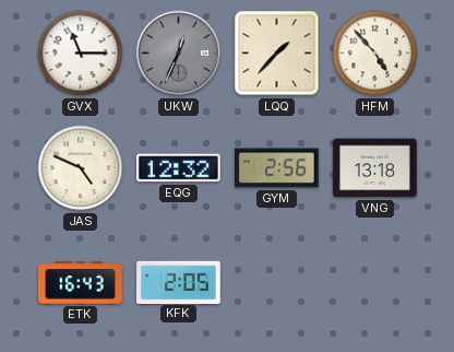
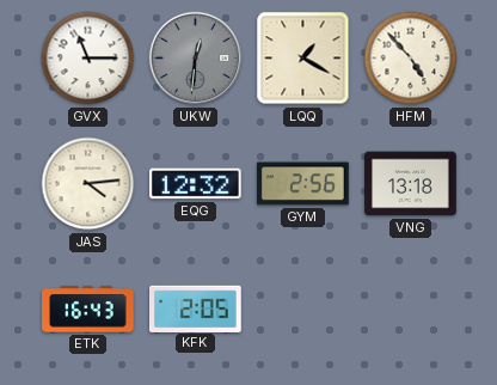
UKW: 12:34 -> 12:31 (196, 59)
LQQ: 1:37 -> 1:20 (303, 59)
JAS: 4:49 -> 4:14 (88, 184)
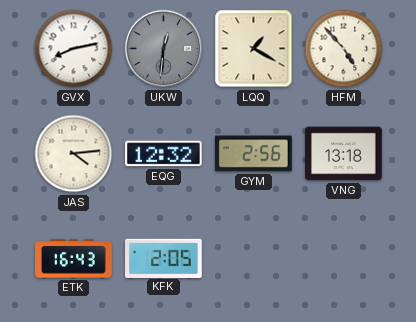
GVX: 11:15 -> 8:13 (74, 49)
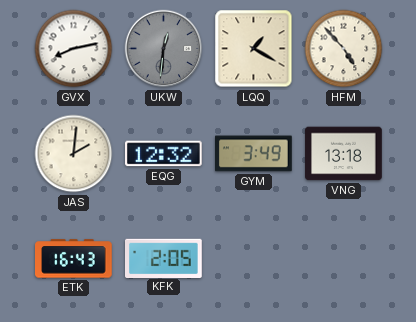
JAS: 4:14 -> 2:01 (74, 154)
GYM: 2:56 -> 3:49 (254, 154)
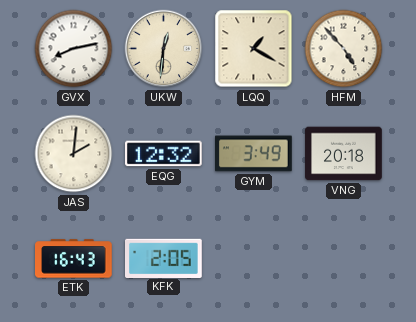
UKW dial: grey -> cream (164, 49)
VNG: 13:18 -> 20:18 (344, 154)
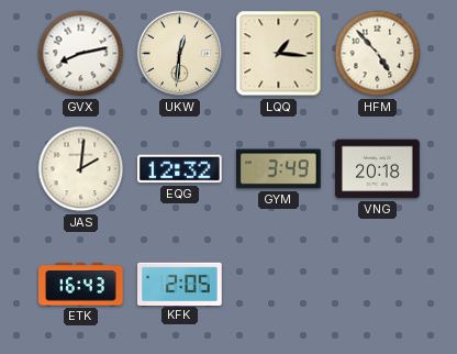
LQQ: 1:20 -> 1:16 (279, 54)
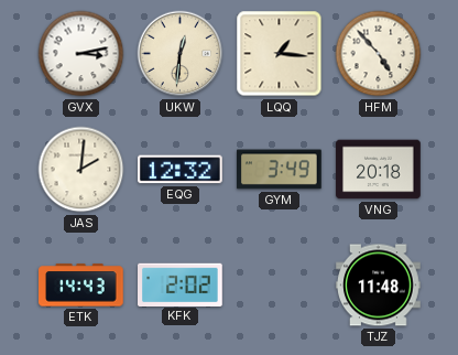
GVX: 8:13 -> 3:13 (81, 54)
ETK: 16:43 -> 14:43 (81, 286)
KFK: 2:05 -> 2:02 (181, 284)
TJZ: none -> 11:48 (379, 286)
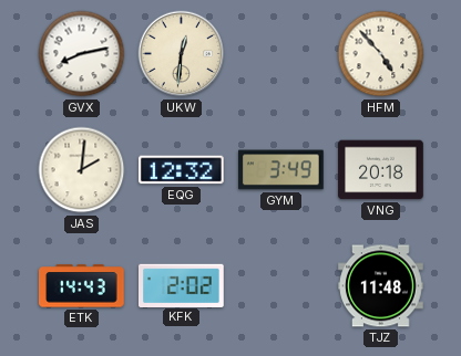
GVX: 3:13 -> 8:13 (82, 54)
LQQ: 1:16 -> none (280, 54)
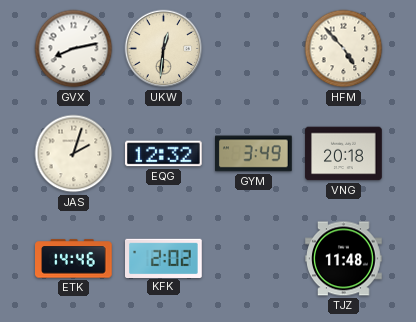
JAS: 2:01 -> 2:03 (74, 154)
ETK: 14:43 -> 14:46 (74, 259)
